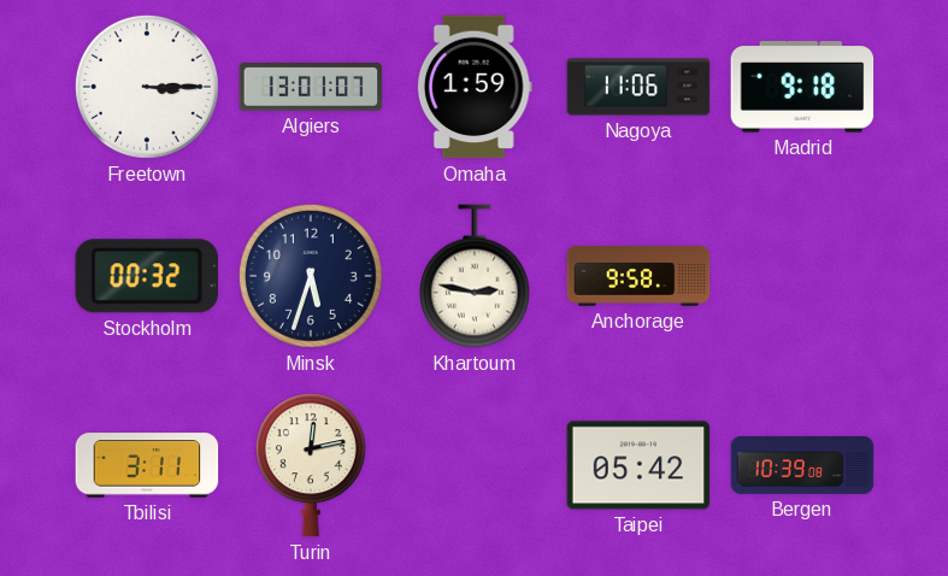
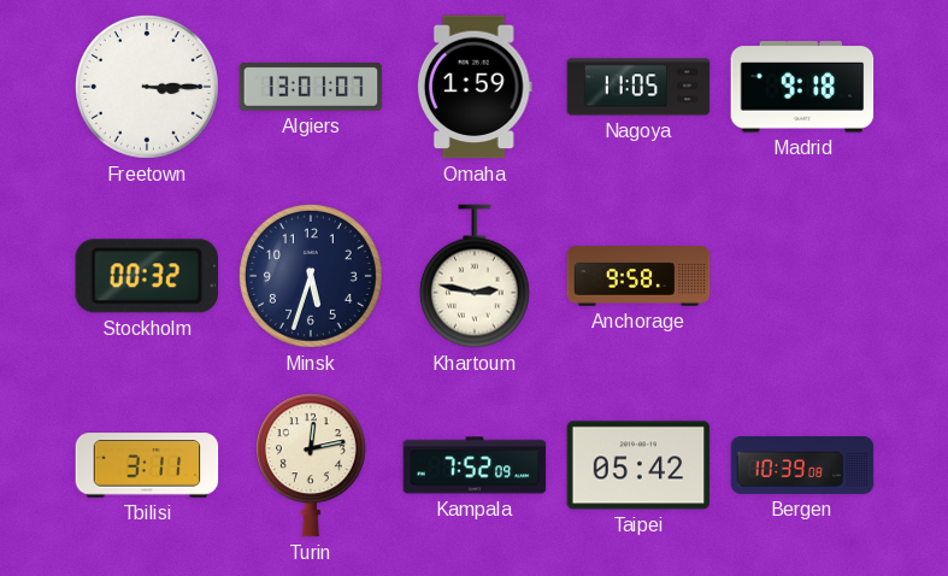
Nagoya: 11:06 -> 11:05 (638, 87)
Kampala: none -> 7:52 (475, 465)
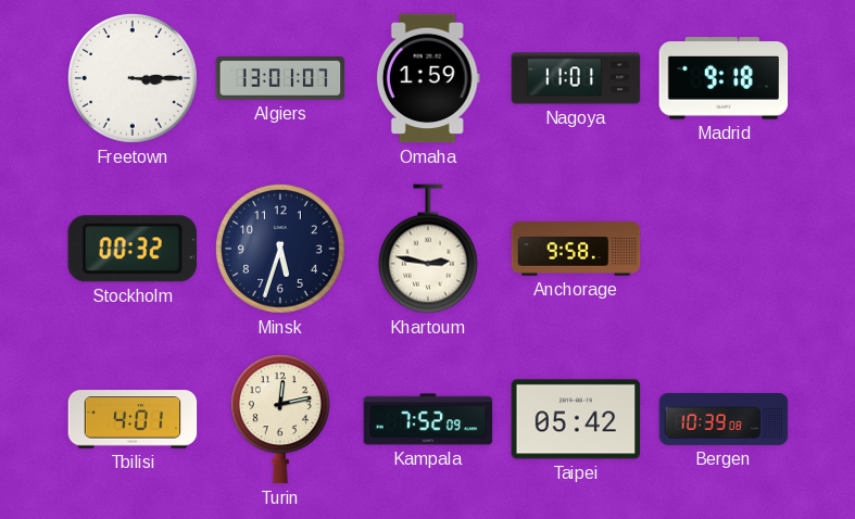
Nagoya: 11:05 -> 11:01 (576, 78)
Tbilisi: 3:11 -> 4:01 (133, 419)
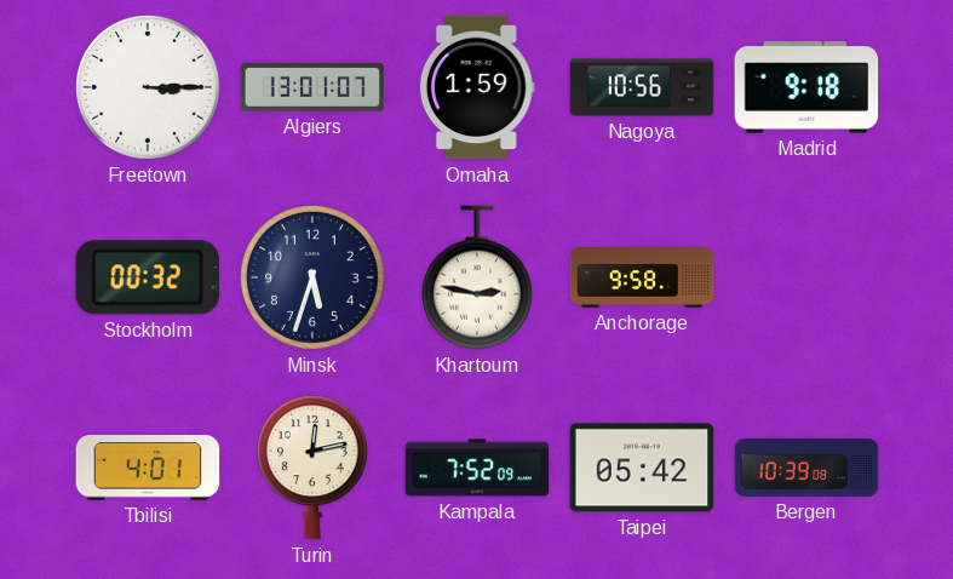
Nagoya: 11:01 -> 10:56 (642, 87)
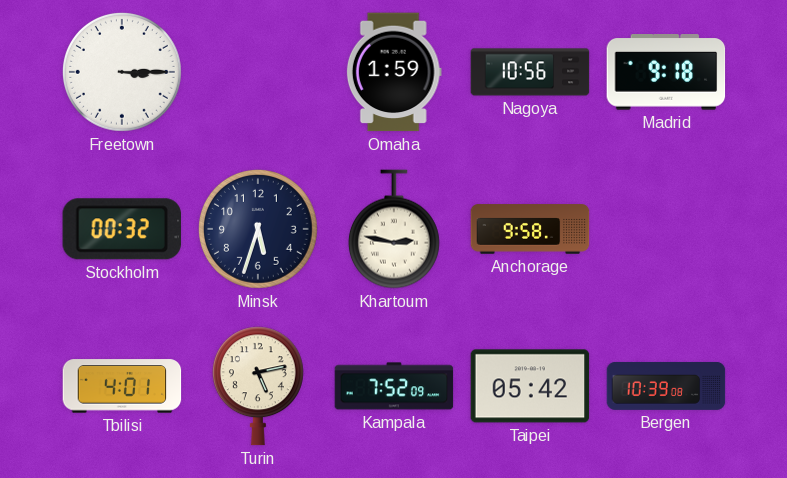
Algiers: 13:01 -> none (312, 88)
Turin: 12:13 -> 5:13 (258, 386)
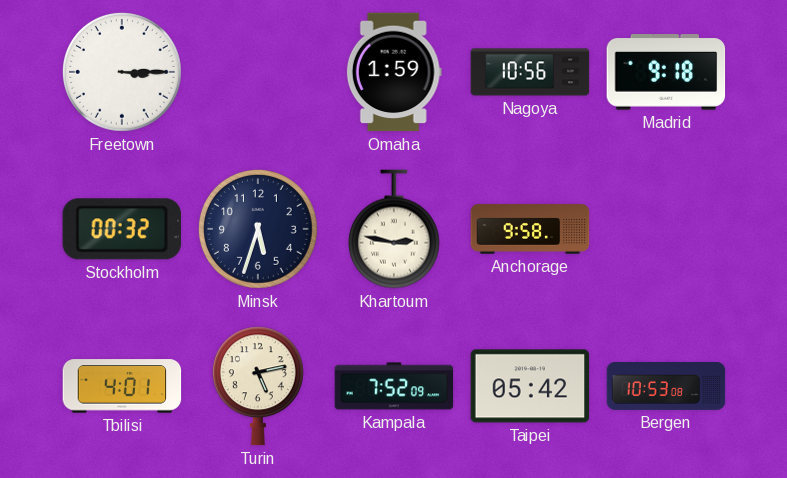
Bergen: 10:39 -> 10:53 (666, 386)
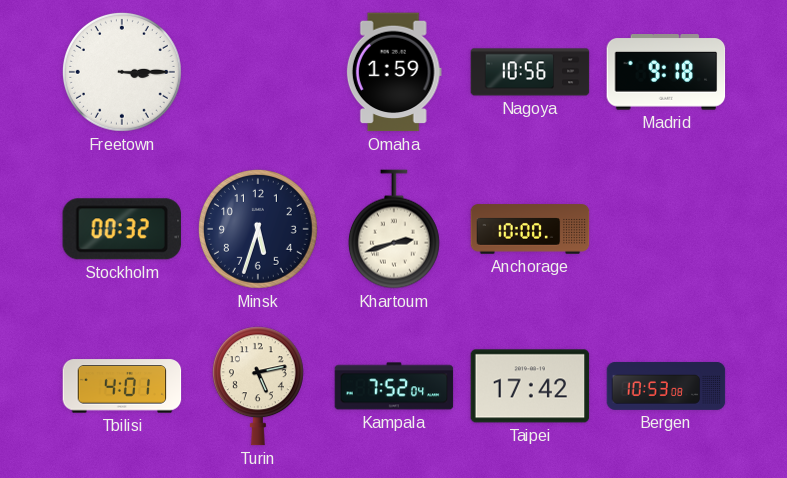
Khartoum: 2:47 -> 2:42 (394, 229)
Anchorage: 9:58 -> 10:00 (530, 229)
Kampala: 7:52:09 -> 7:52:04 (394, 386)
Taipei: 05:42 -> 17:42 (530, 386)
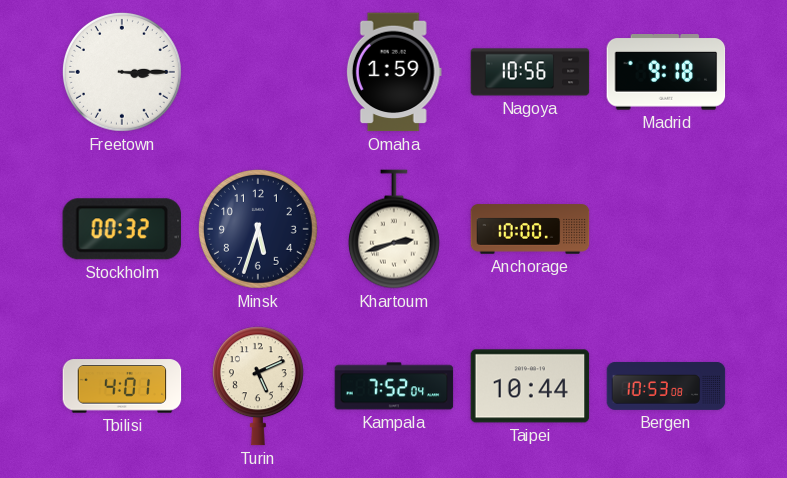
Turin: 5:13 -> 5:11 (258, 386)
Taipei: 17:42 -> 10:44 (530, 386)
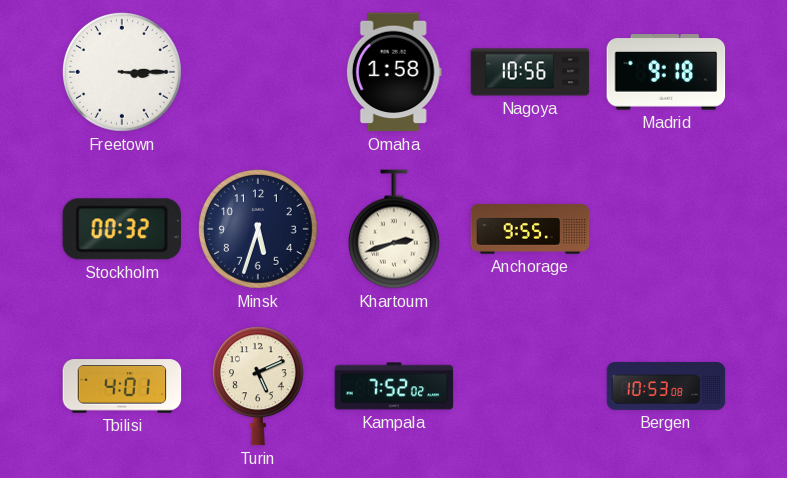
Omaha: 1:59 -> 1:58 (394, 72)
Anchorage: 10:00 -> 9:55 (530, 229)
Kampala: 7:52:04 -> 7:52:02 (394, 386)
Taipei: 10:44 -> none (530, 386)
